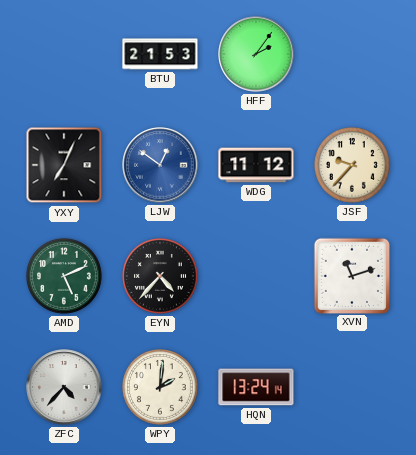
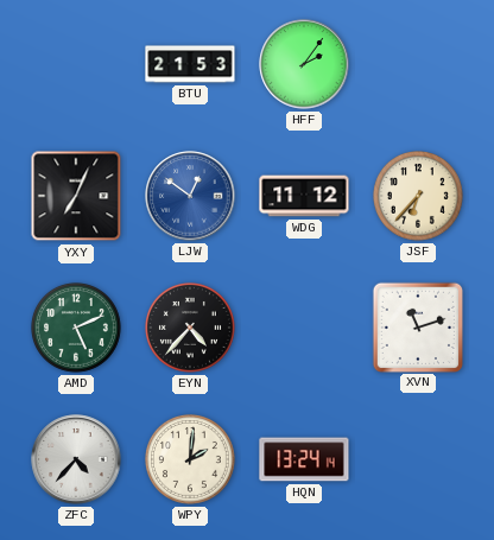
JSF: 9:37 -> 6:37 (419, 197)
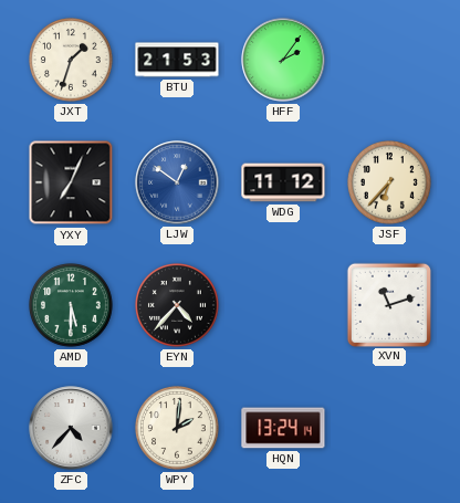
JXT: none -> 1:33 (72, 61)
AMD: 5:11 -> 5:30 (72, 306)
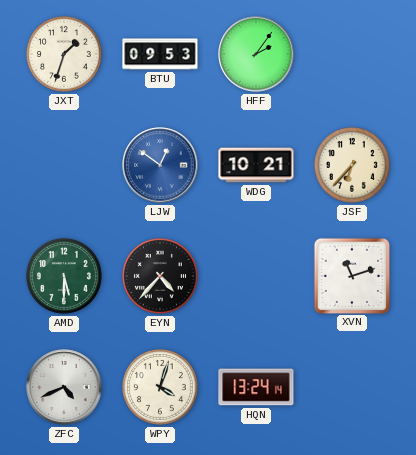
BTU: 21:53 -> 09:53 (160, 54)
YXY: 7:04 -> none (71, 182)
WDG: 11:12 -> 10:21 (256, 165)
ZFC: 4:37 -> 4:41 (64, 387)
WPY: 2:01 -> 4:03 (161, 388)
